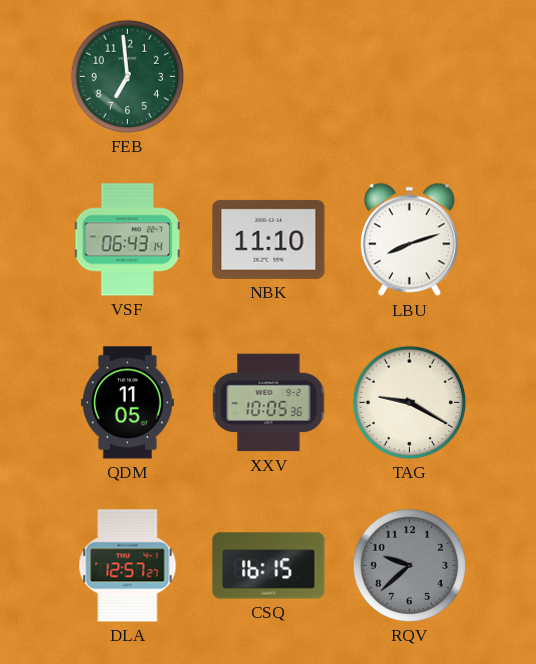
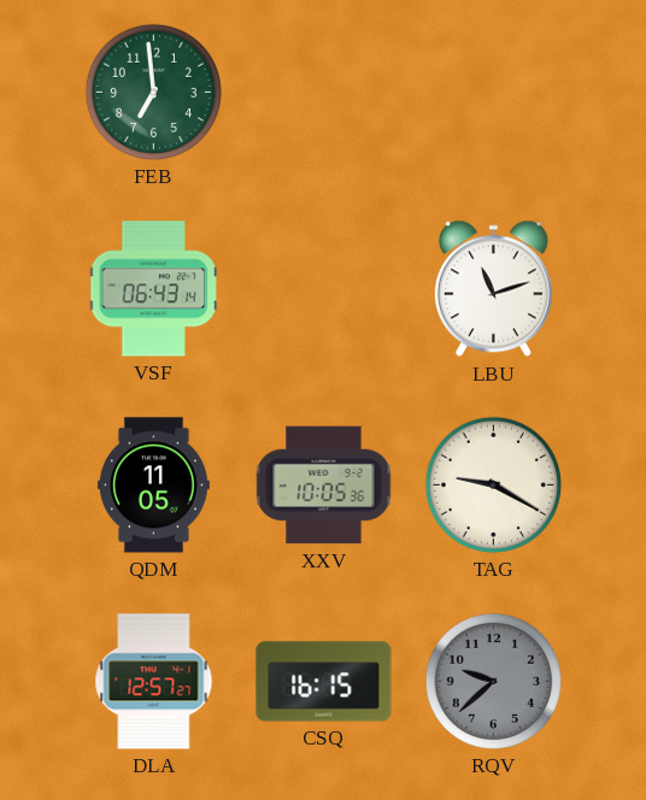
NBK: 11:10 -> none (269, 239)
LBU: 8:12 -> 11:12 (493, 289)
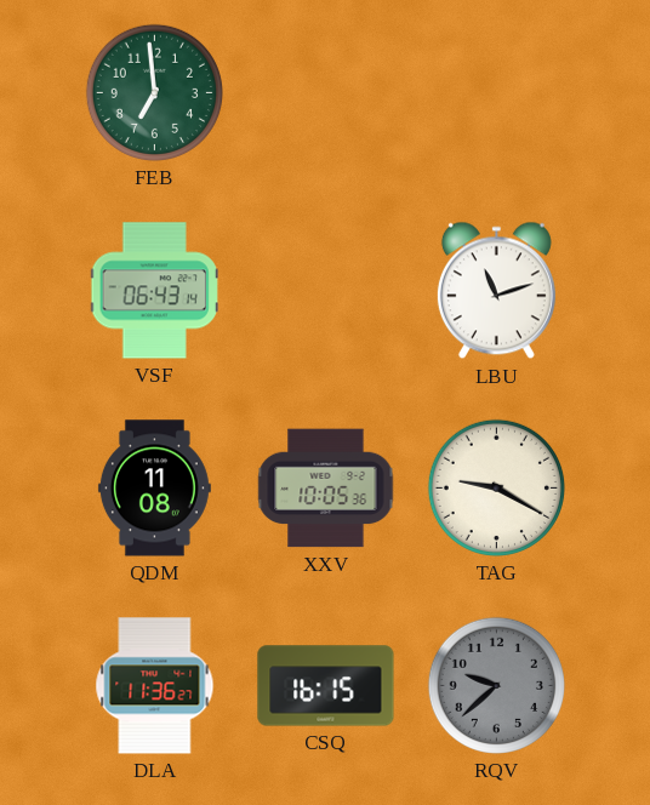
QDM: 11:05 -> 11:08 (154, 489)
DLA: 12:57 -> 11:36 (155, 686)
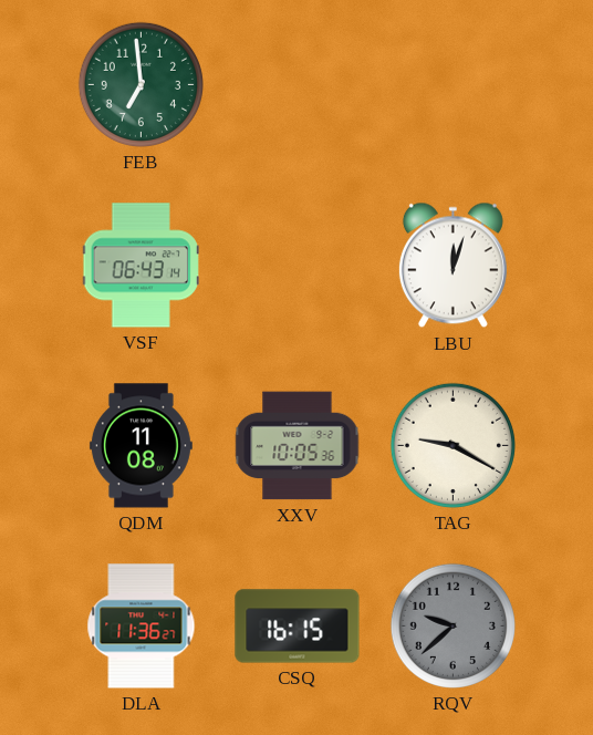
LBU: 11:12 -> 12:03 (452, 266)
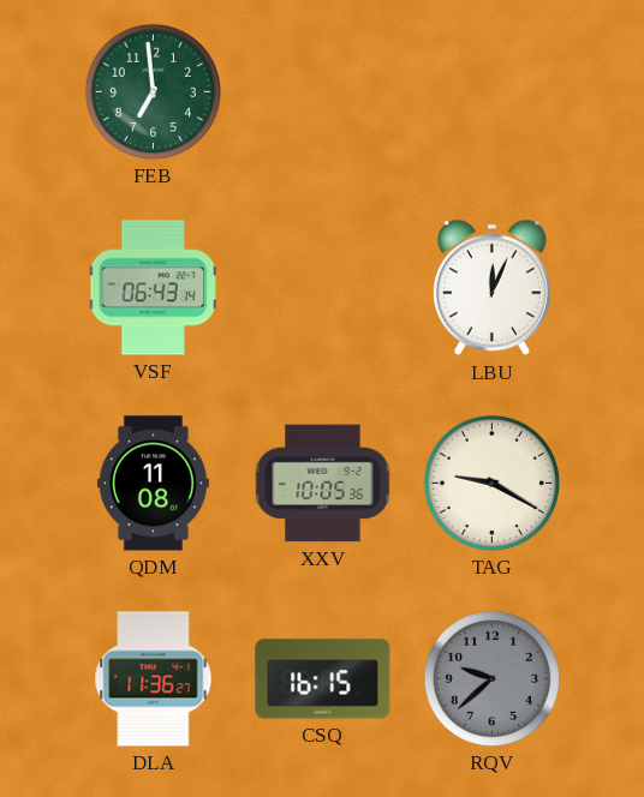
LBU: 12:03 -> 12:04 (491, 288)
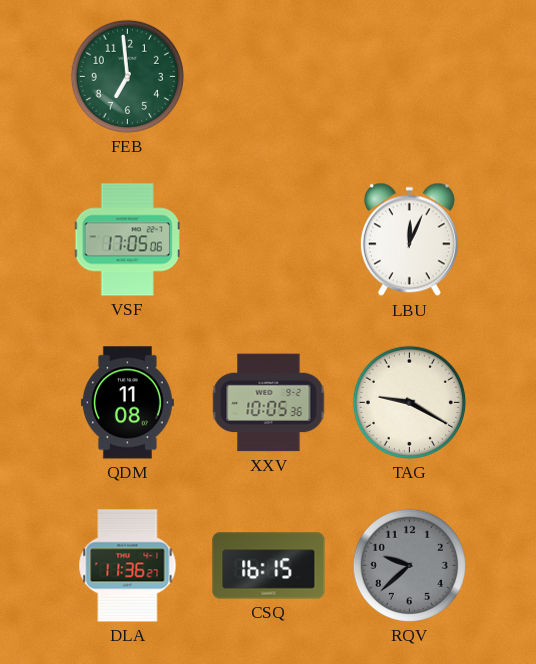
VSF: 06:43 -> 17:05 (127, 240)
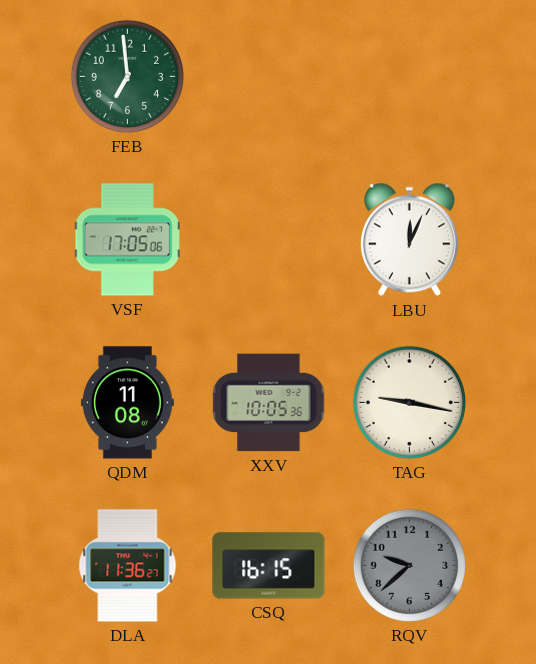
TAG: 9:20 -> 9:17 (409, 402)
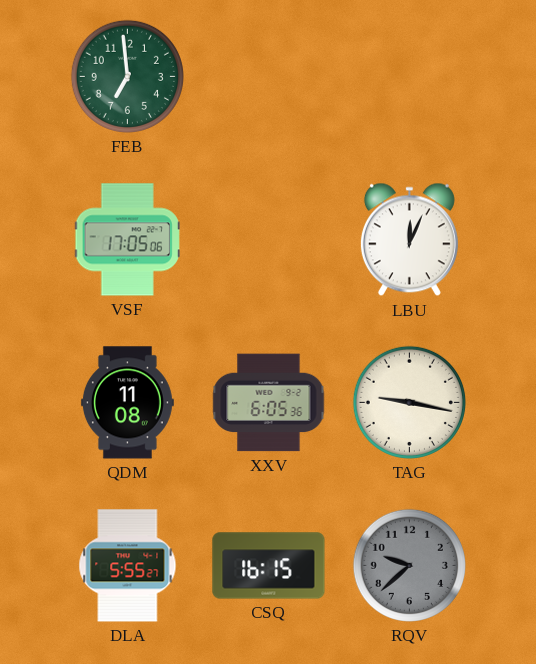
XXV: 10:05 -> 6:05 (269, 403)
DLA: 11:36 -> 5:55 (128, 566)
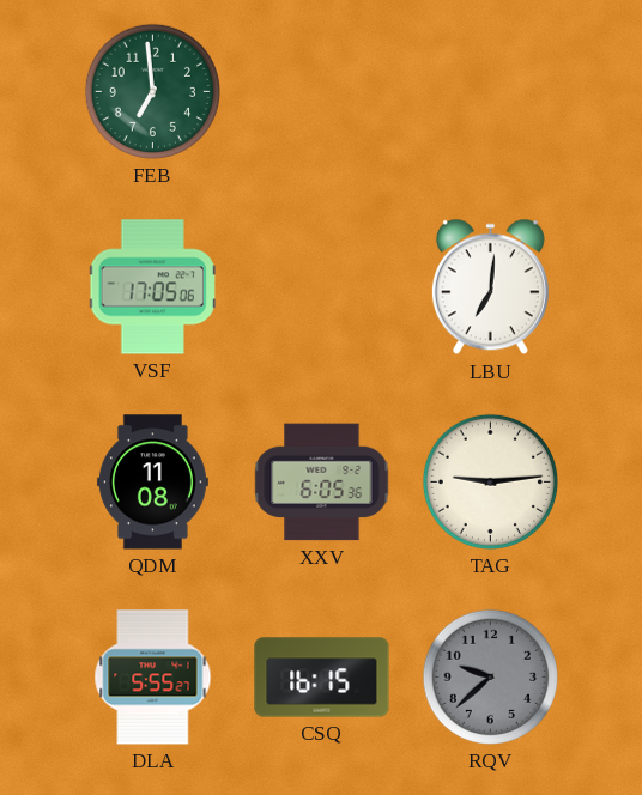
LBU: 12:04 -> 7:01 (490, 287)
TAG: 9:17 -> 9:14 (490, 481)
